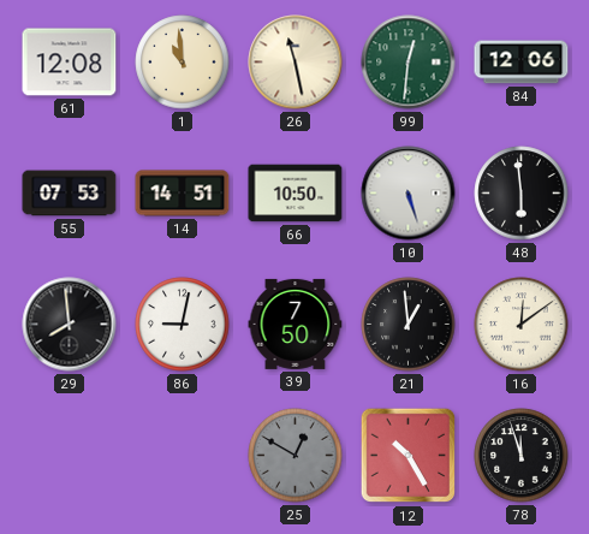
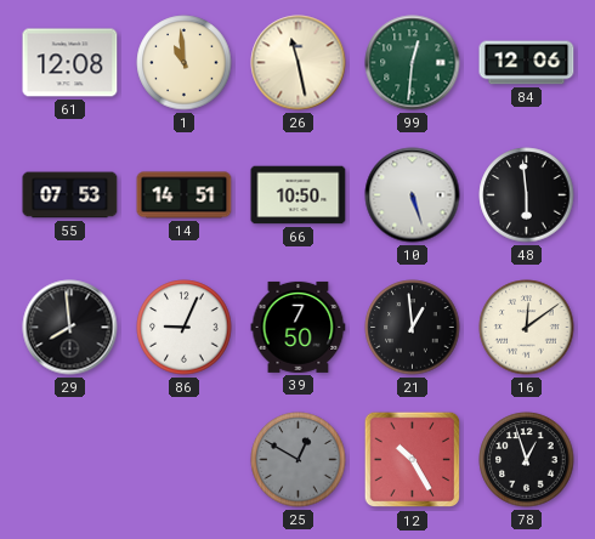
86: 9:02 -> 9:04 (185, 328)
78: 11:57 -> 12:57 (527, 460)
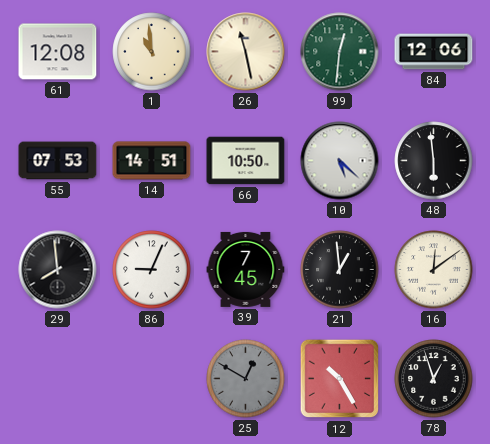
10: 5:27 -> 5:22 (340, 161)
39: 7:50 -> 7:45 (246, 269)
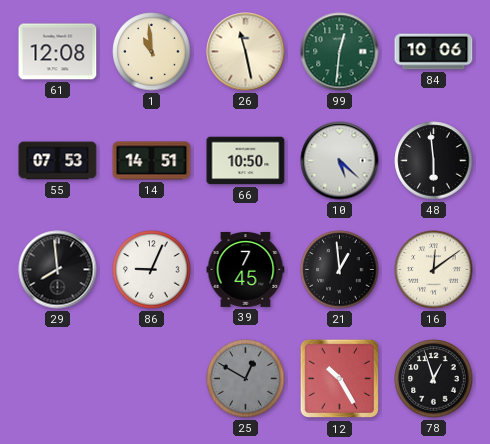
84: 12:06 -> 10:06 (434, 52)
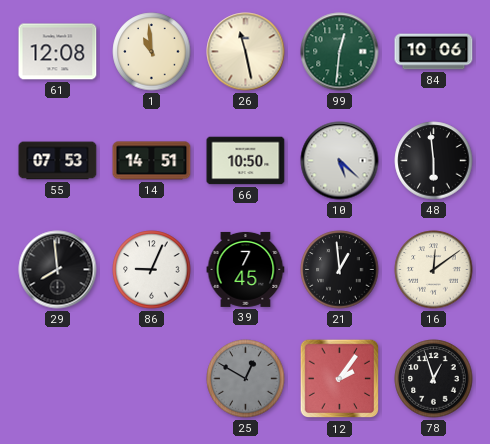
12: 10:25 -> 2:06 (340, 379)
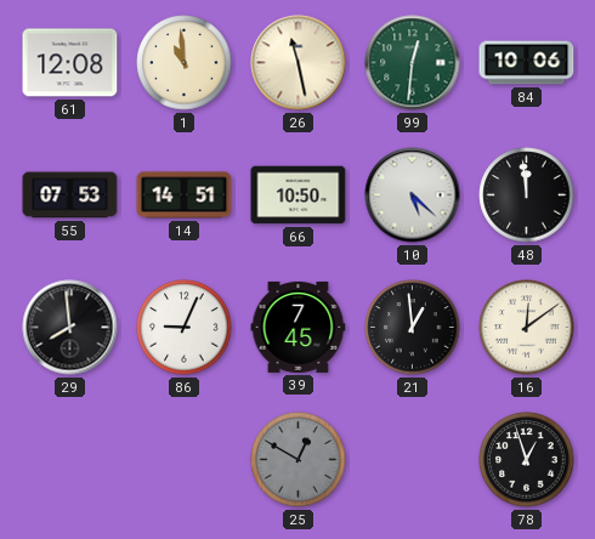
48: 5:59 -> 11:59 (527, 195)
12: 2:06 -> none (340, 379)
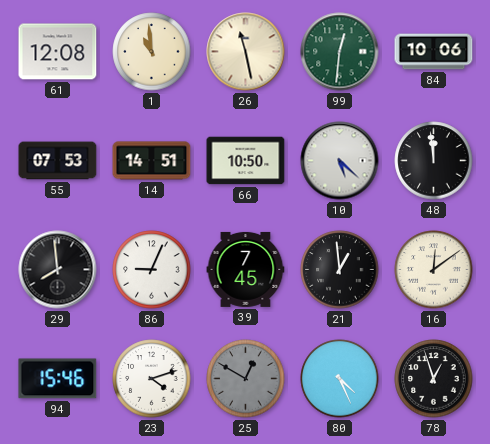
94: none -> 15:46 (58, 379)
23: none -> 4:12 (152, 379)
80: none -> 4:26 (340, 379)
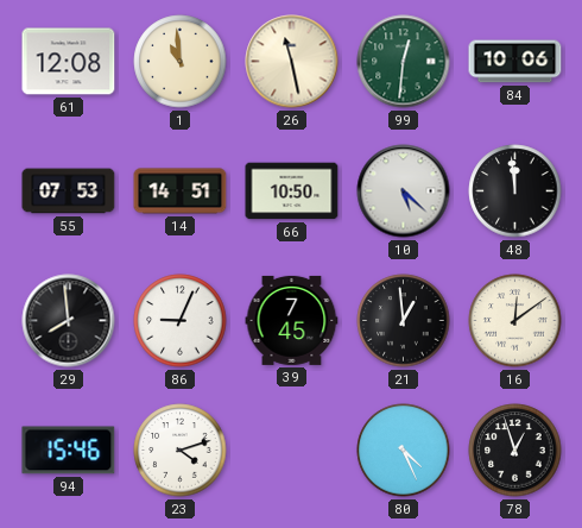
25: 12:50 -> none (246, 379)
